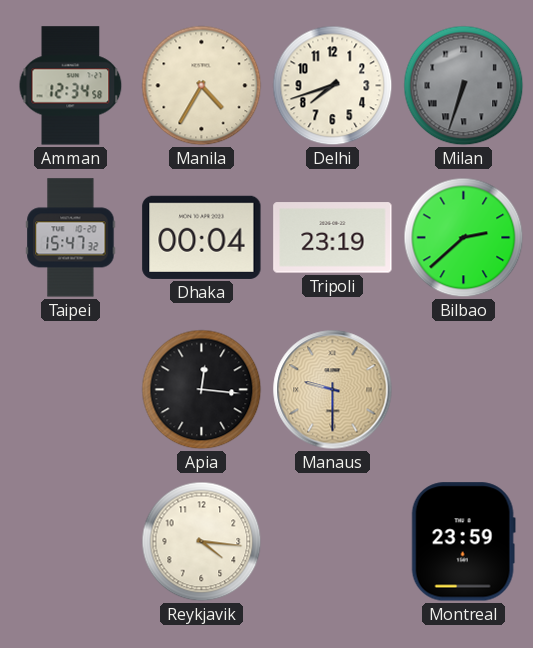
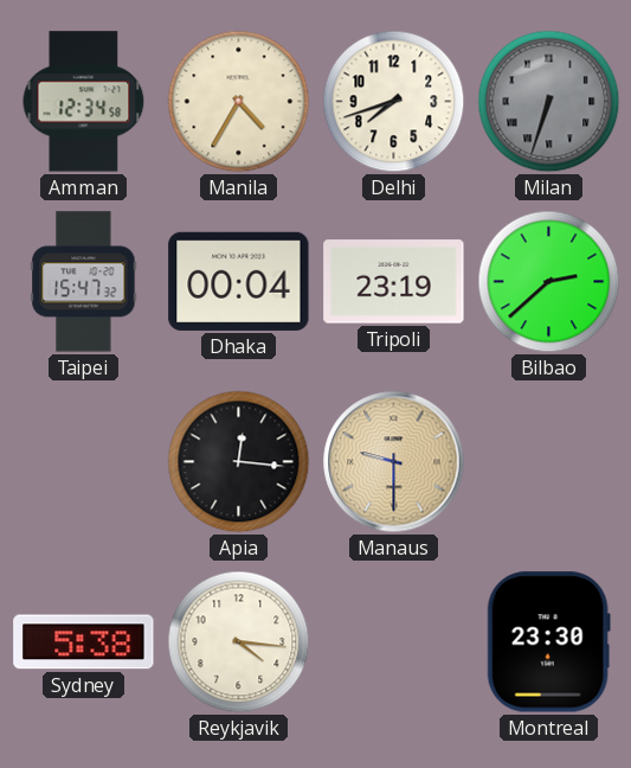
Sydney: none -> 5:38 (84, 642)
Montreal: 23:59 -> 23:30 (548, 642)
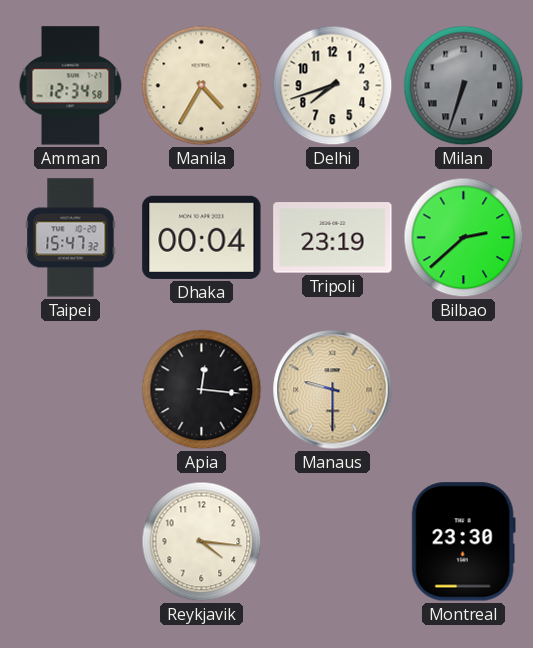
Sydney: 5:38 -> none (84, 642)
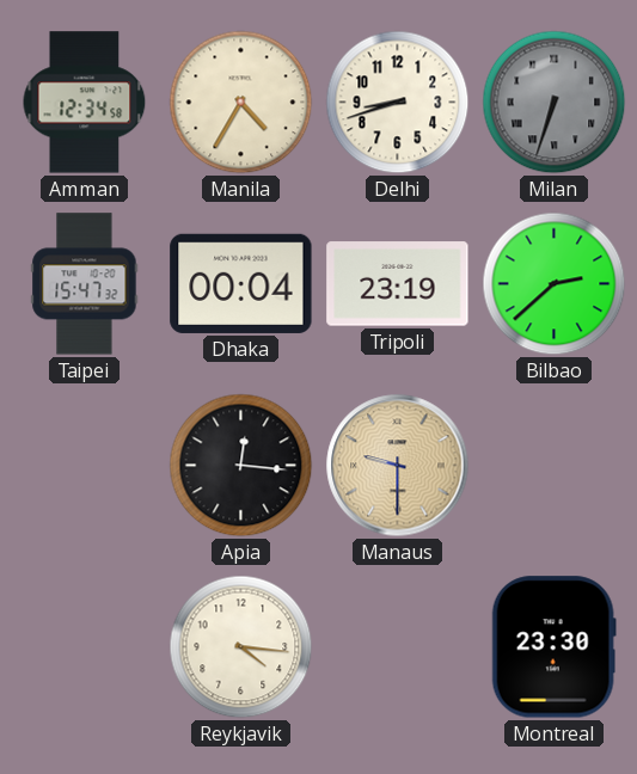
Delhi: 7:42 -> 8:42 (398, 103)
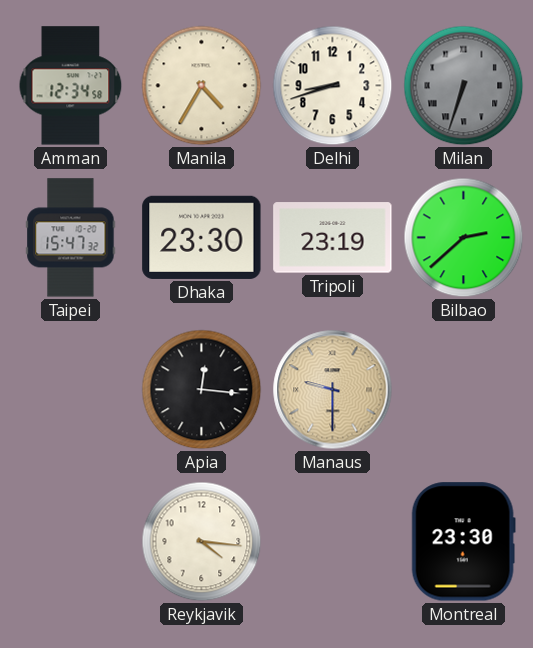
Dhaka: 00:04 -> 23:30 (202, 237)
